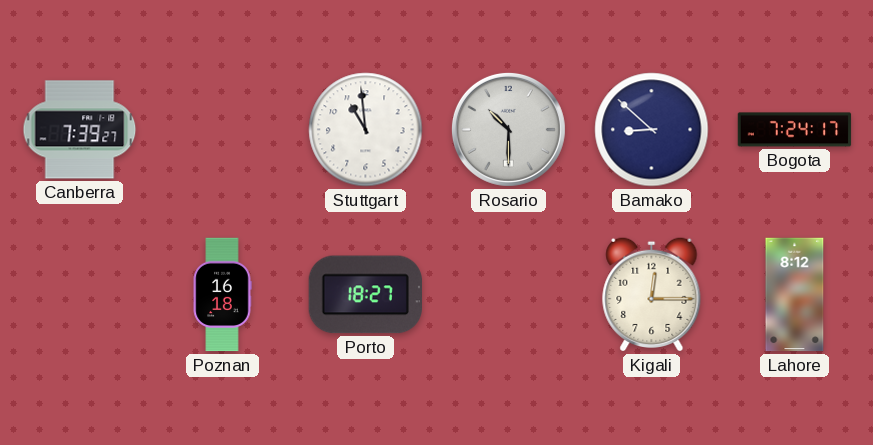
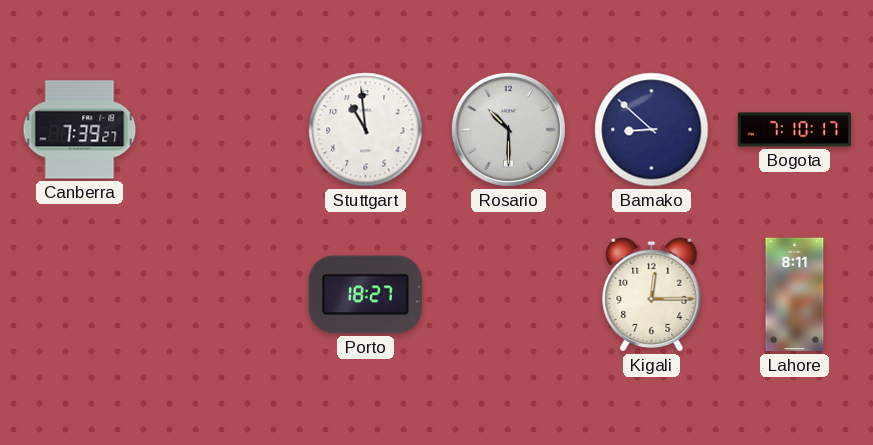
Bogota: 7:24 -> 7:10 (795, 130)
Poznan: 16:18 -> none (222, 295)
Lahore: 8:12 -> 8:11 (795, 295)
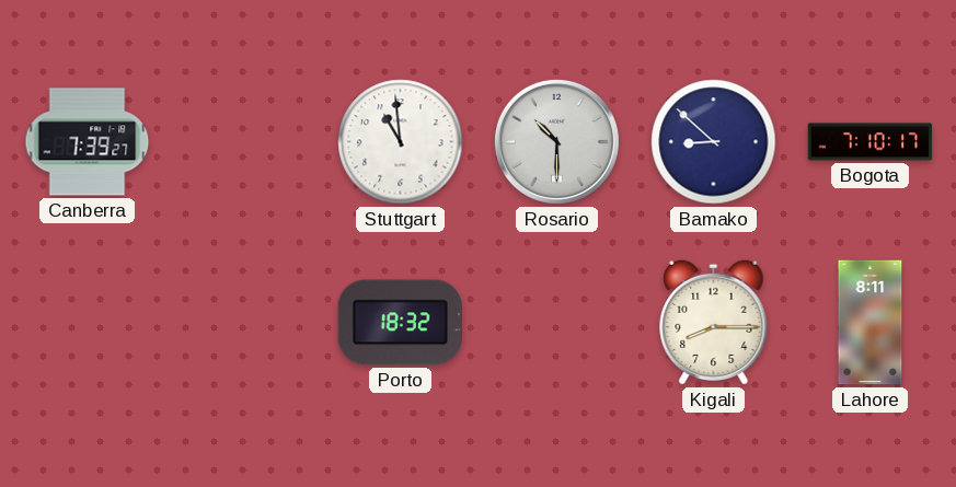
Porto: 18:27 -> 18:32 (400, 323)
Kigali: 12:15 -> 8:15 (714, 322)
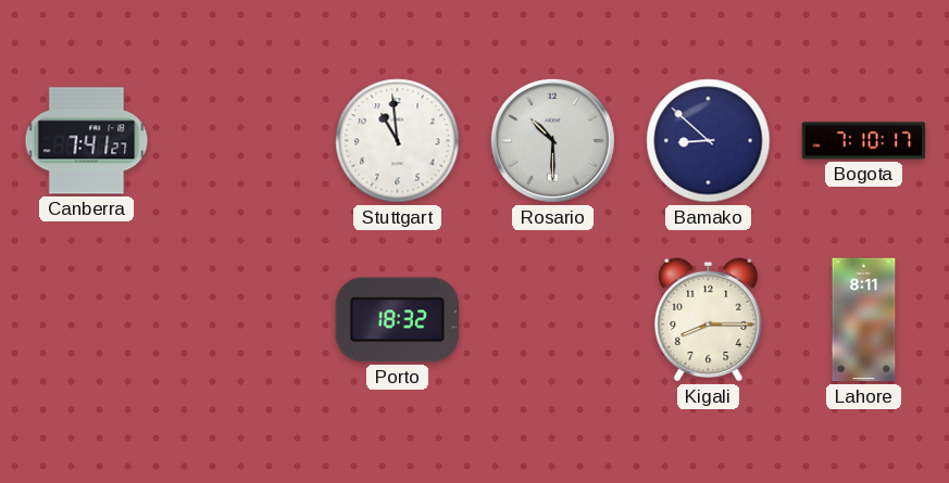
Canberra: 7:39 -> 7:41 (87, 141)
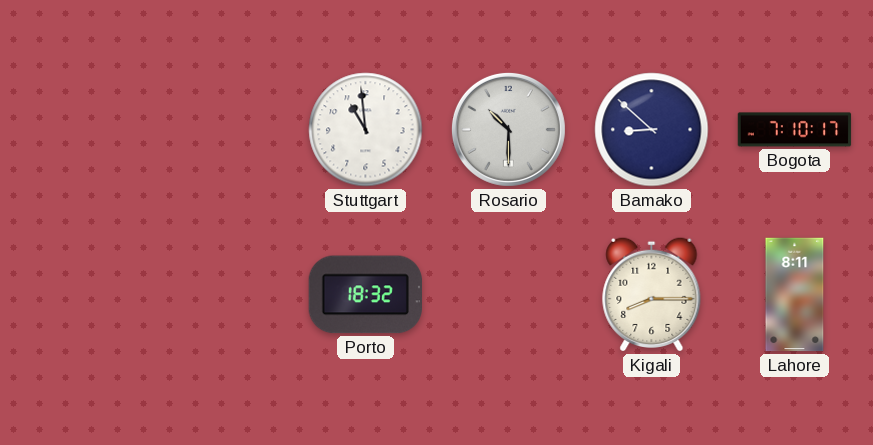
Canberra: 7:41 -> none (87, 141)
